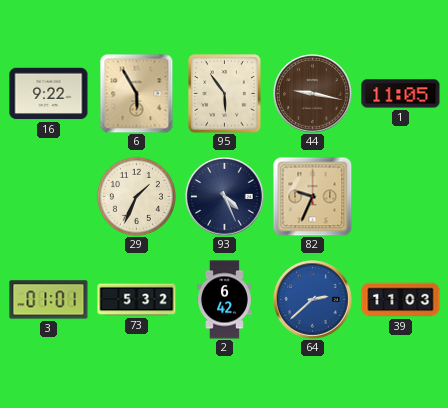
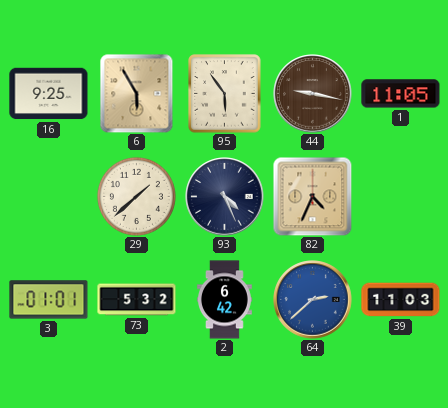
16: 9:22 -> 9:25 (49, 94)
29: 1:34 -> 1:38 (136, 196)
82: 9:34 -> 4:34 (312, 196)
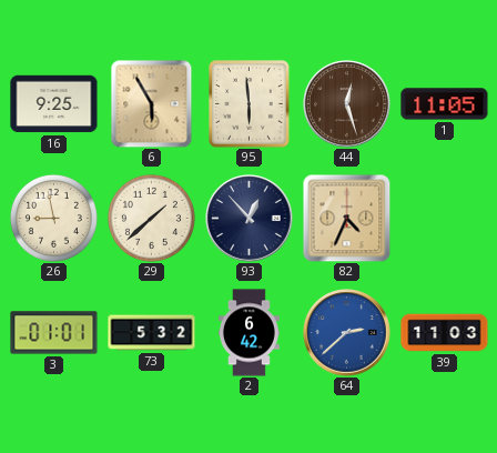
95: 5:54 -> 5:59 (250, 104)
44: 9:17 -> 12:27 (347, 104)
26: none -> 8:58 (53, 218)
93: 4:26 -> 12:53 (250, 219)
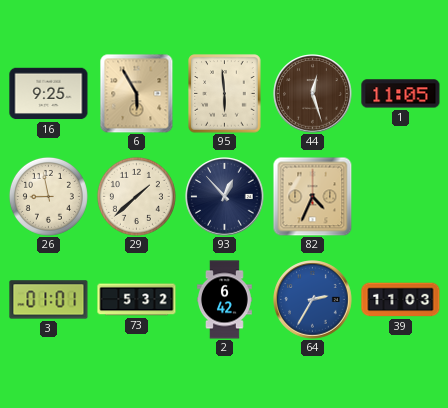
64: 2:38 -> 2:35 (313, 300)
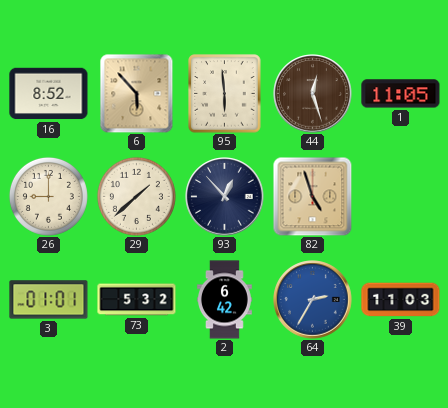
16: 9:25 -> 8:52 (49, 94)
6: 5:55 -> 5:53 (137, 93)
26: 8:58 -> 9:00 (48, 196)
82: 4:34 -> 4:57 (312, 196)
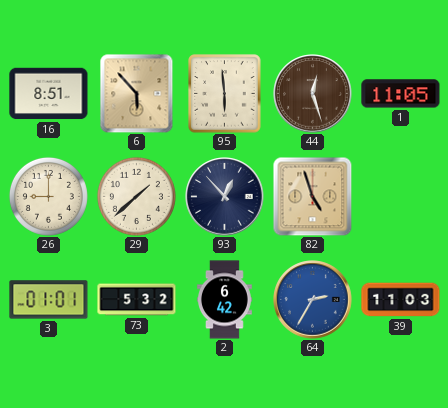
16: 8:52 -> 8:51 (49, 94)
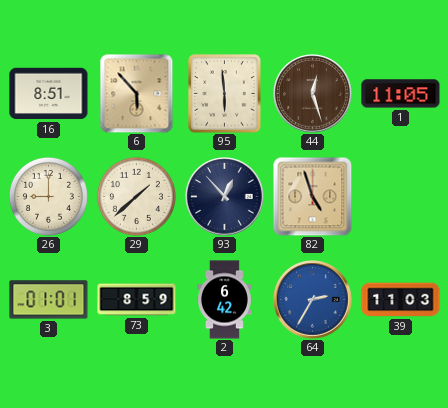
73: 5:32 -> 8:59 (137, 300)
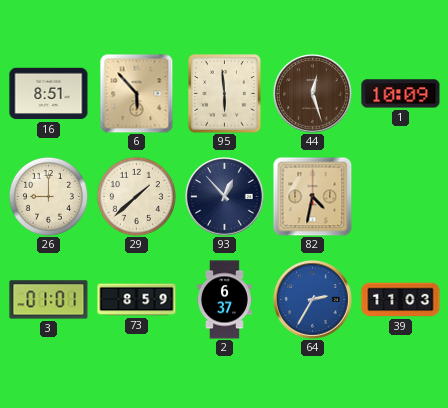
1: 11:05 -> 10:09 (401, 94)
82: 4:57 -> 4:32 (312, 196)
2: 6:42 -> 6:37 (225, 300)
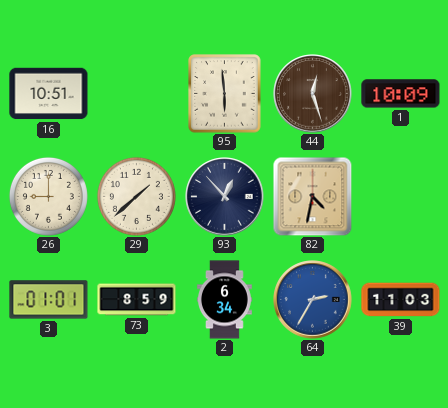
16: 8:51 -> 10:51 (49, 94)
6: 5:53 -> none (137, 93)
2: 6:37 -> 6:34 (225, 300)
